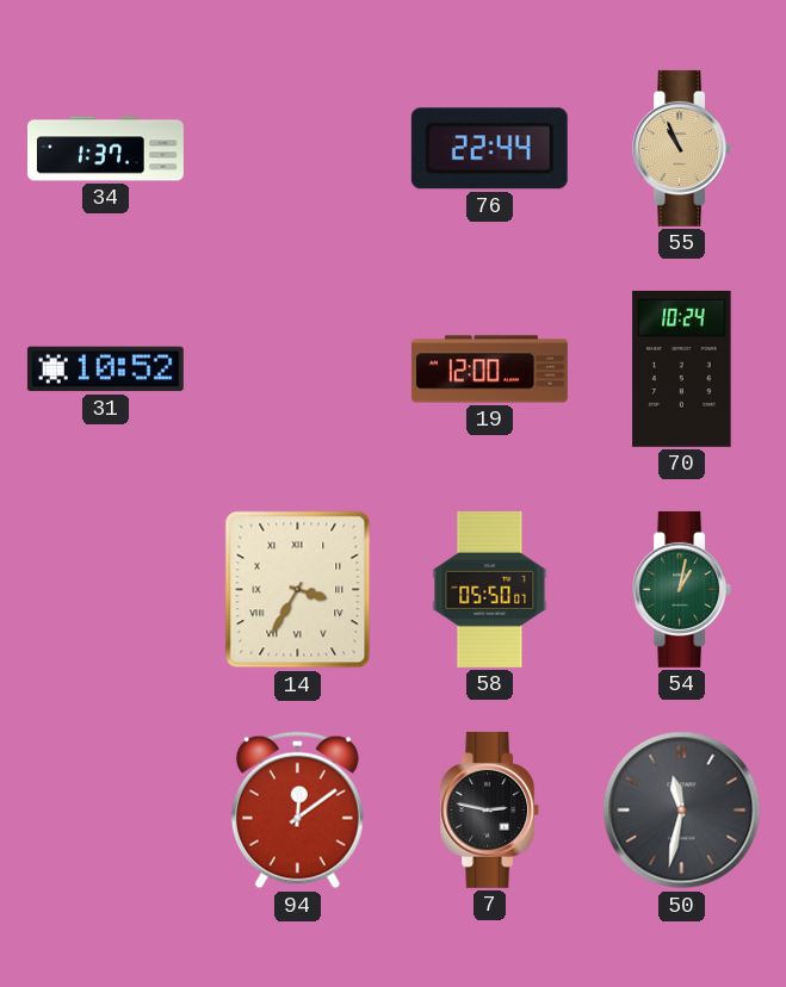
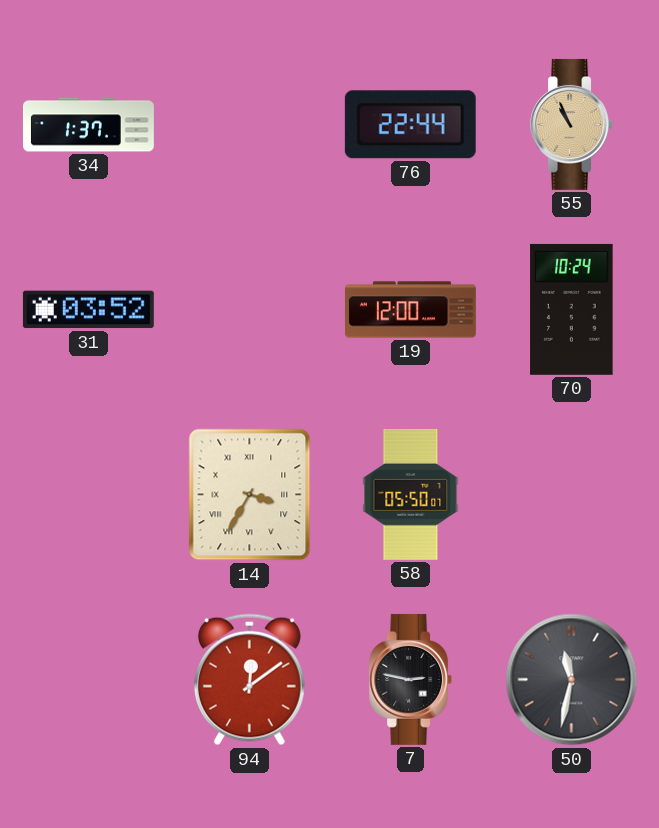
31: 10:52 -> 03:52 (88, 310)
54: 1:02 -> none (682, 589)
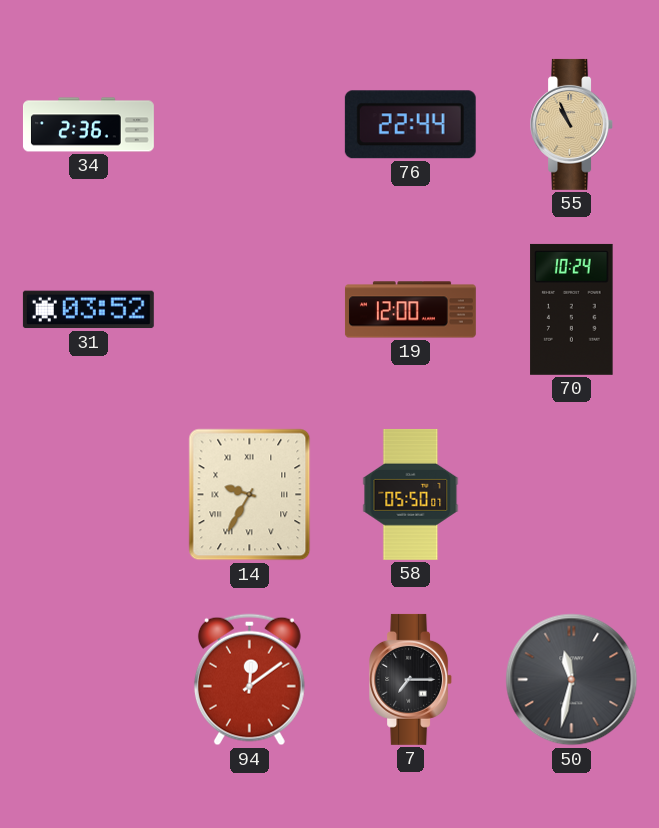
34: 1:37 -> 2:36 (88, 125)
14: 3:35 -> 9:35 (250, 495)
7: 2:47 -> 7:15 (411, 679)
